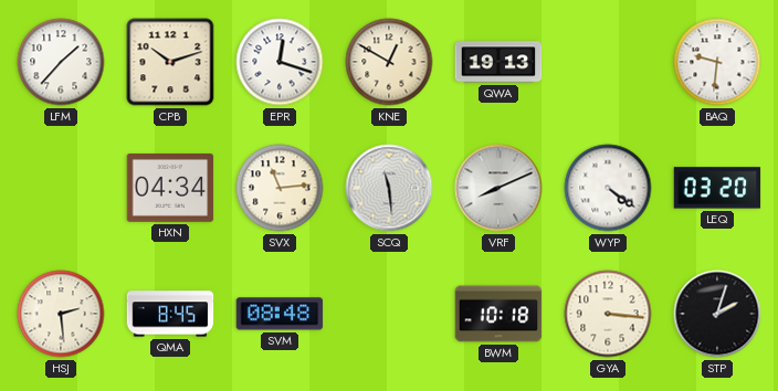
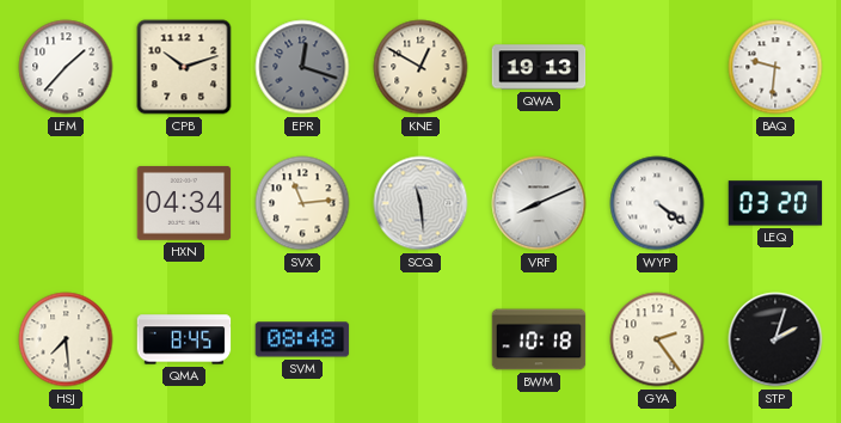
EPR dial: white -> grey (302, 67)
HSJ: 2:29 -> 7:29 (66, 339)
GYA: 3:16 -> 2:24 (657, 339)
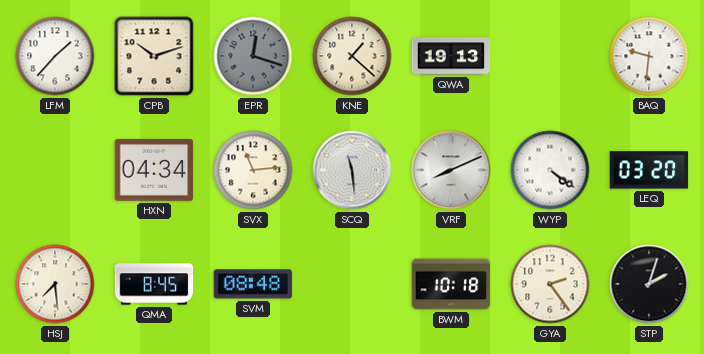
KNE: 12:50 -> 1:22 (352, 56)
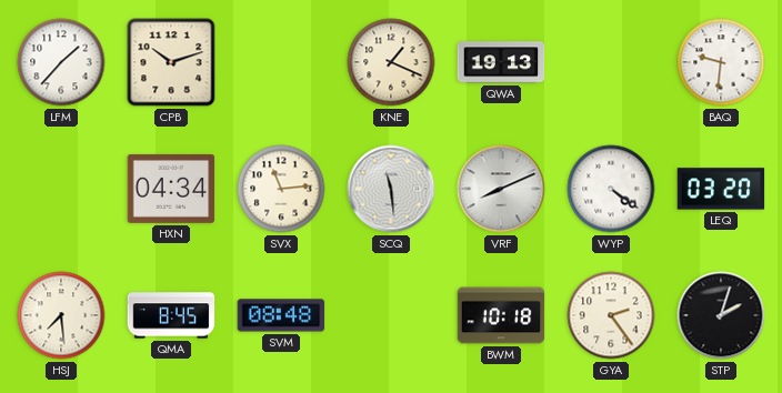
EPR: 12:18 -> none (253, 56)
KNE: 1:22 -> 1:19 (391, 62)
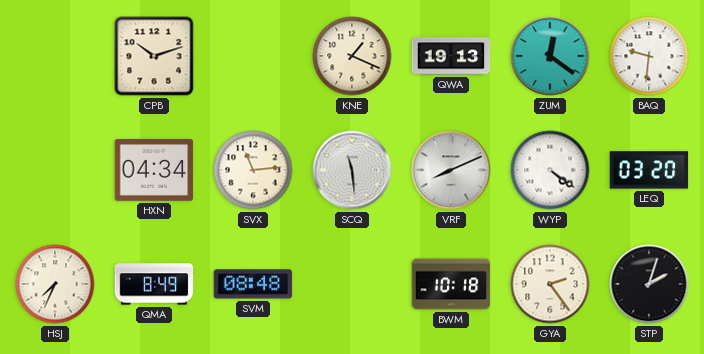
LFM: 1:37 -> none (61, 62)
ZUM: none -> 12:21 (550, 56)
HSJ: 7:29 -> 7:34 (55, 284)
QMA: 8:45 -> 8:49 (154, 284)
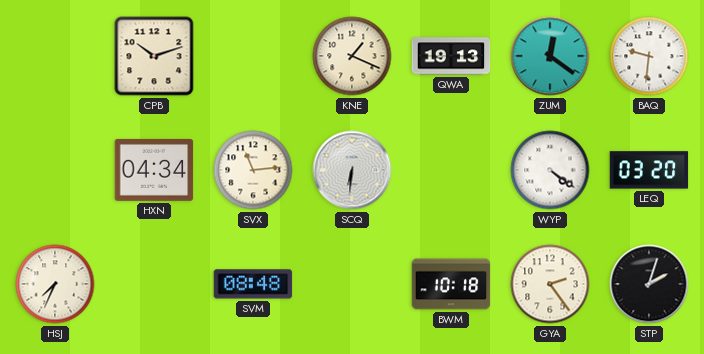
SCQ: 11:29 -> 6:31 (352, 170)
VRF: 8:11 -> none (451, 170)
QMA: 8:49 -> none (154, 284)
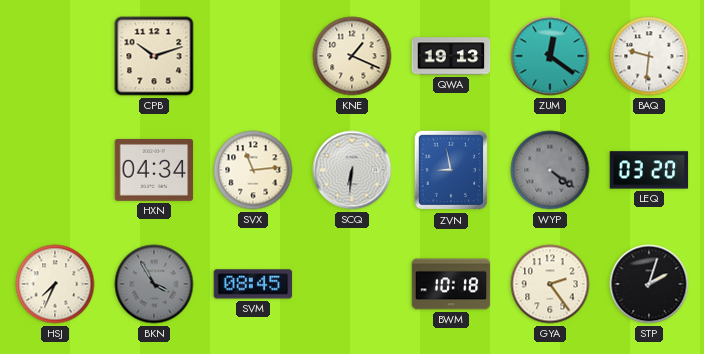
ZVN: none -> 8:58 (451, 170)
WYP dial: white -> grey (550, 170)
BKN: none -> 3:55 (154, 284)
SVM: 08:48 -> 08:45 (253, 284)
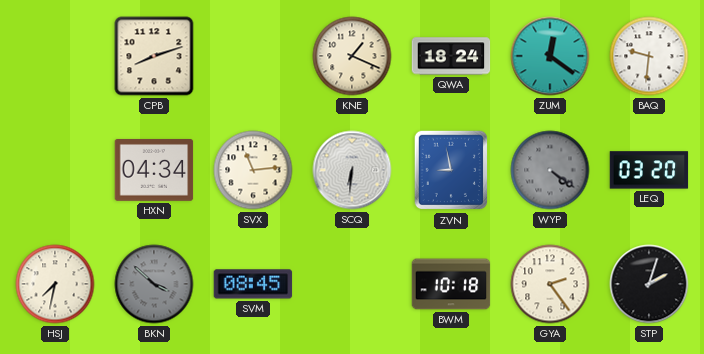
CPB: 10:12 -> 8:12 (154, 56)
QWA: 19:13 -> 18:24 (451, 56)
HSJ: 7:34 -> 7:32 (55, 284)
BKN: 3:55 -> 3:52 (154, 284)
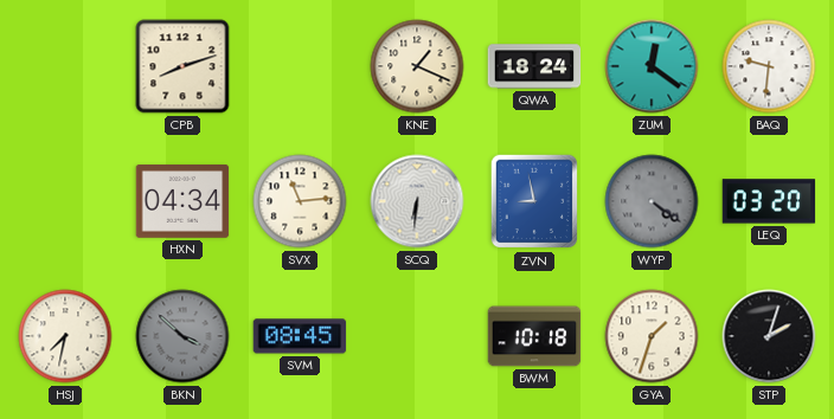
GYA: 2:24 -> 1:33 (652, 336)
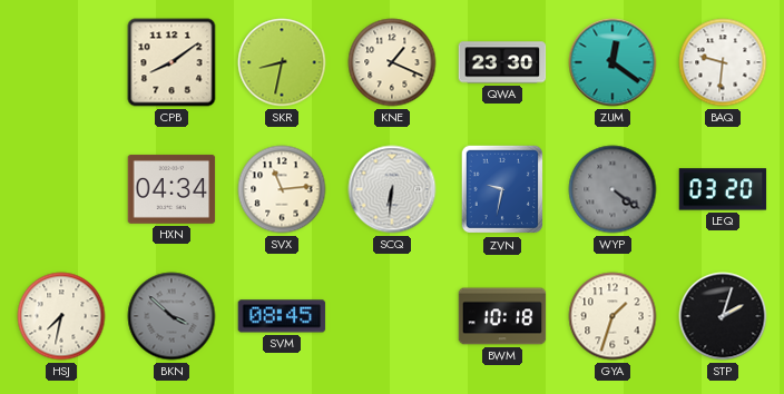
CPB: 8:12 -> 8:09 (171, 62)
SKR: none -> 8:32 (282, 62)
QWA: 18:24 -> 23:30 (502, 62)
ZVN: 8:58 -> 9:32 (502, 189)
